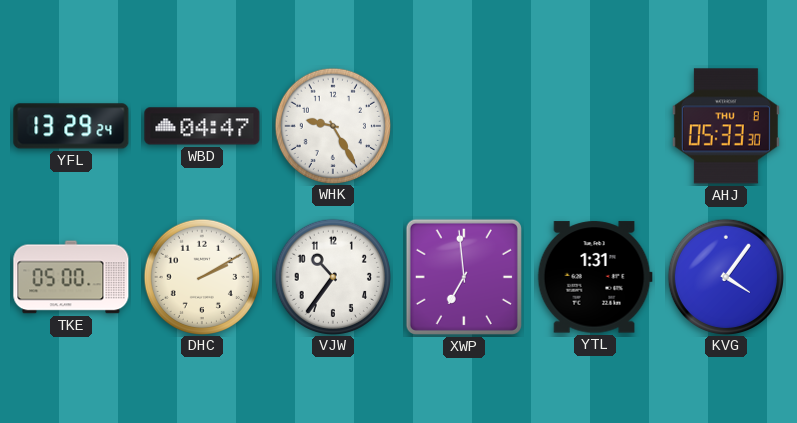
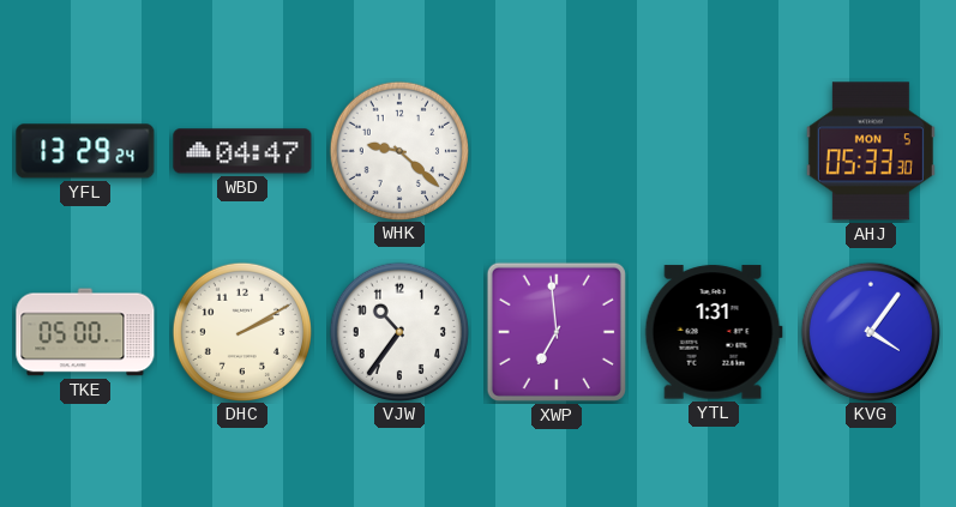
WHK: 9:25 -> 9:22 (398, 150)
AHJ date: THU 8 -> MON 5 (871, 151)
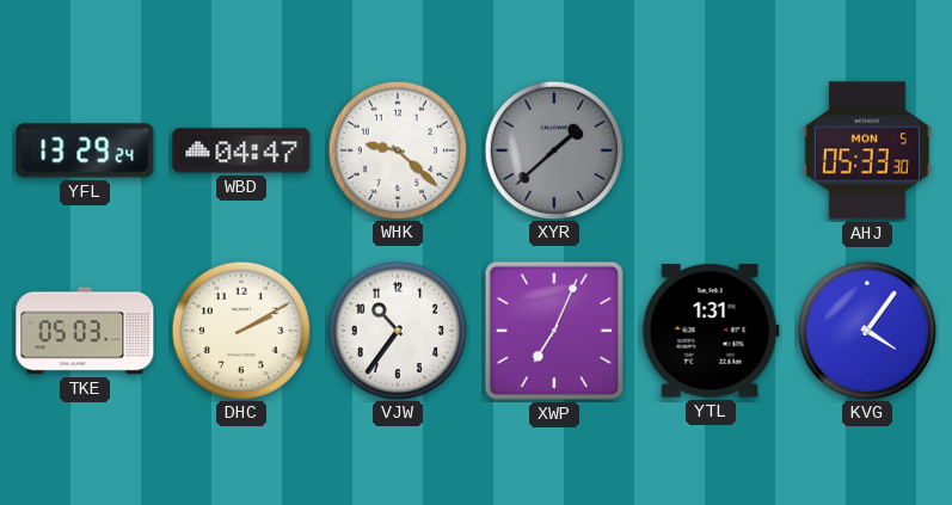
XYR: none -> 1:38 (553, 149)
TKE: 05:00 -> 05:03 (85, 331)
XWP: 6:59 -> 7:04 (554, 331)
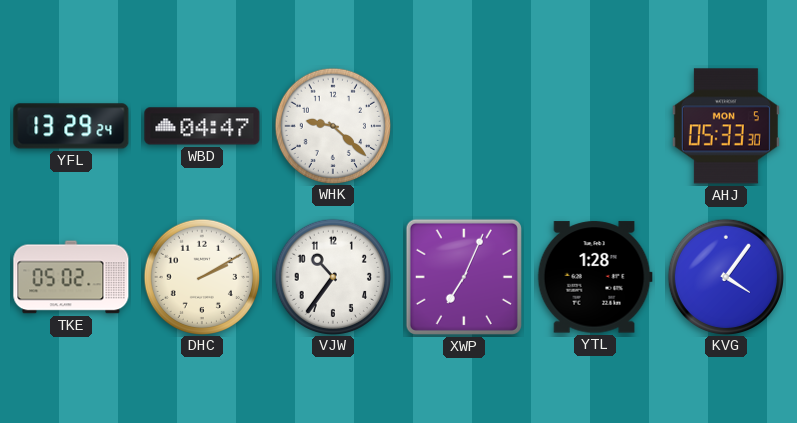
XYR: 1:38 -> none (553, 149)
TKE: 05:03 -> 05:02 (71, 277)
YTL: 1:31 -> 1:28 (595, 277)
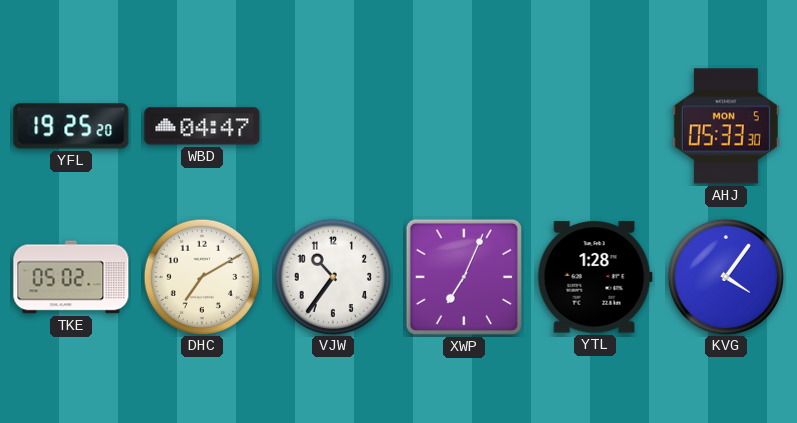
YFL: 13:29 -> 19:25 (71, 126)
WHK: 9:22 -> none (332, 125)
DHC: 2:10 -> 7:10 (201, 276)
